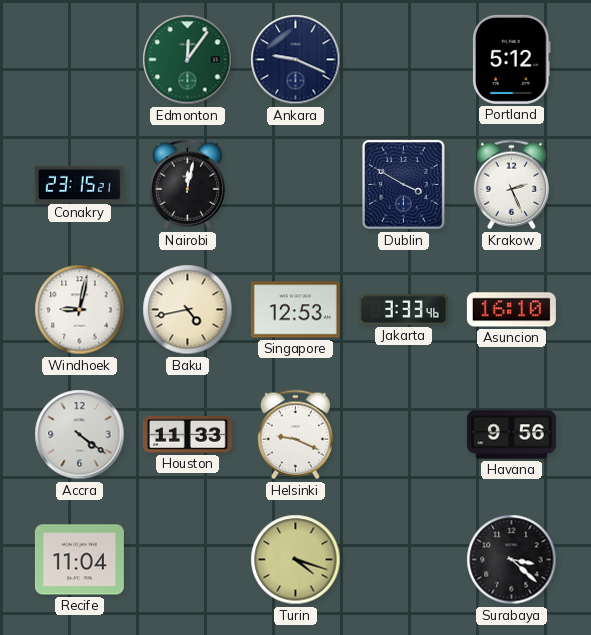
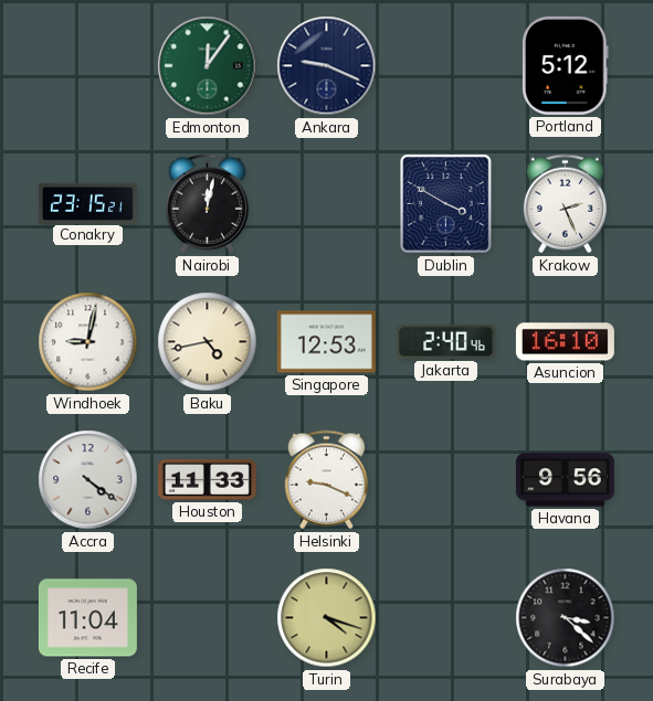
Jakarta: 3:33 -> 2:40 (445, 341)
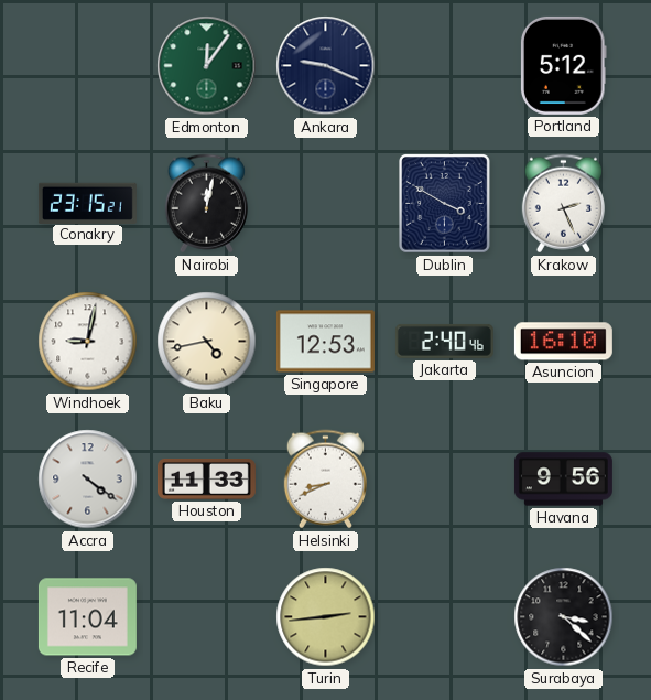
Helsinki: 9:19 -> 8:41 (325, 480)
Turin: 4:18 -> 2:44 (326, 617)
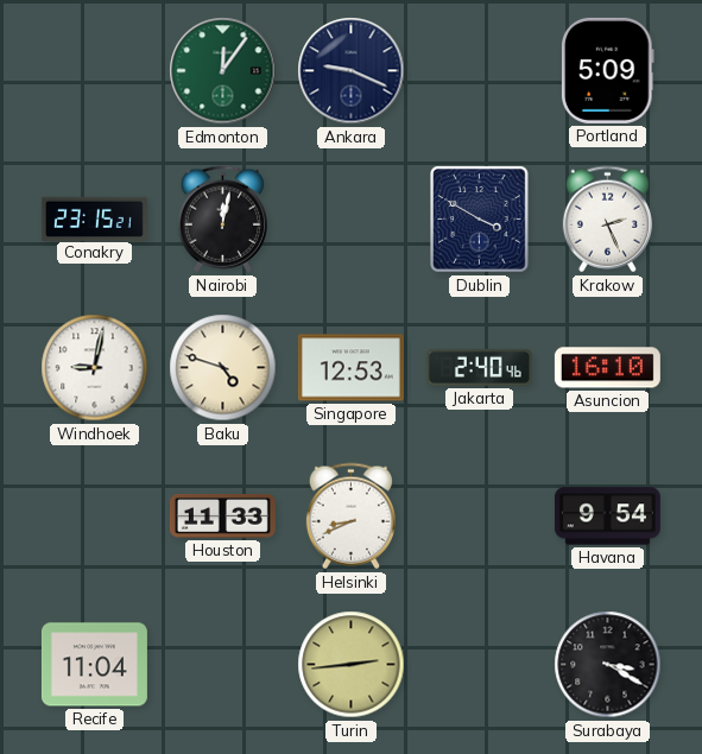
Portland: 5:12 -> 5:09 (607, 70)
Baku: 4:43 -> 4:48 (223, 368)
Accra: 4:21 -> none (88, 480)
Havana: 9:56 -> 9:54 (607, 517)
Surabaya: 3:22 -> 3:20 (608, 665)
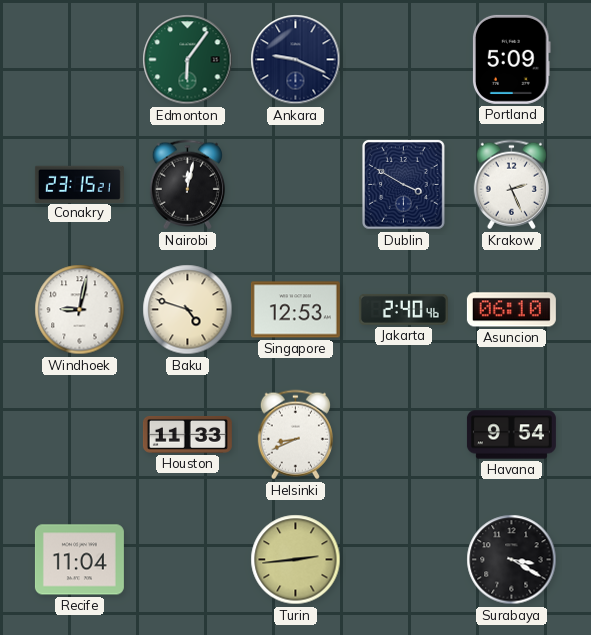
Edmonton: 12:06 -> 6:06 (188, 60)
Asuncion: 16:10 -> 06:10 (511, 310)
